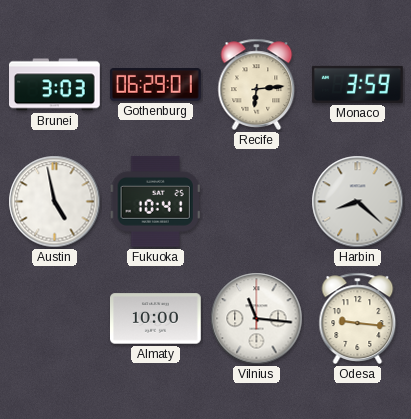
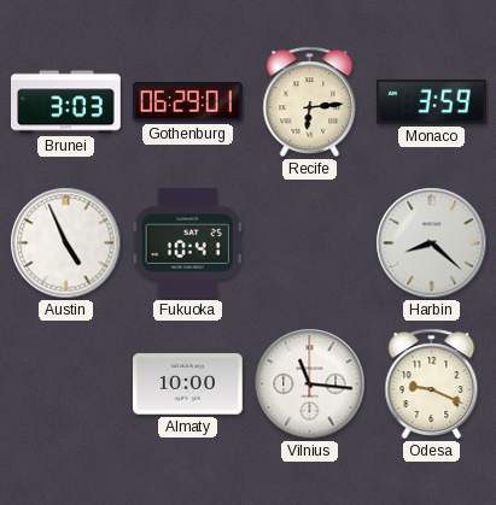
Austin: 4:58 -> 4:56 (66, 243)
Odesa: 9:16 -> 9:19 (432, 383)
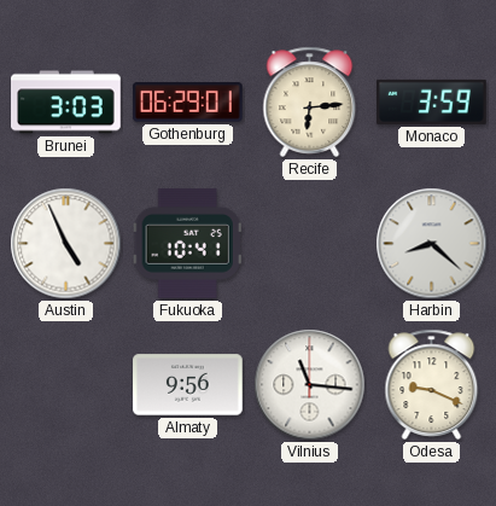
Almaty: 10:00 -> 9:56 (188, 385)
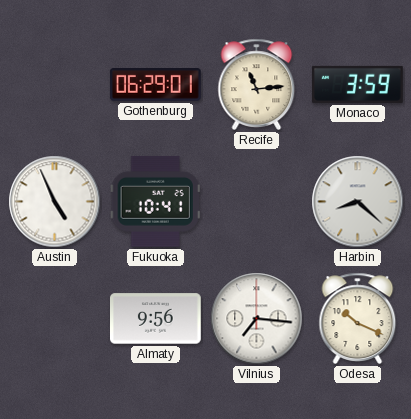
Brunei: 3:03 -> none (66, 103)
Recife: 6:14 -> 11:14 (257, 84)
Vilnius: 11:16 -> 7:16 (257, 319)
Odesa: 9:19 -> 10:19 (358, 318)
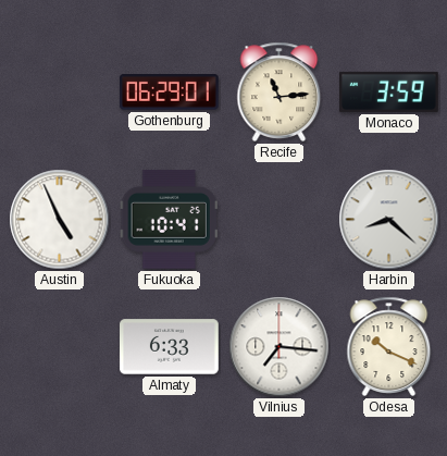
Almaty: 9:56 -> 6:33 (170, 347)
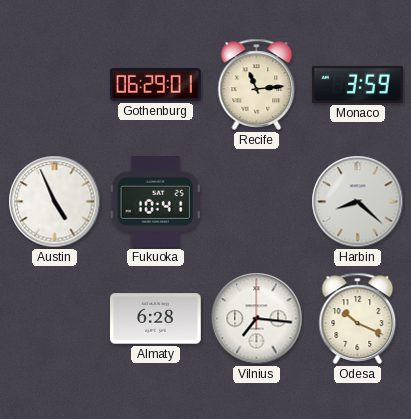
Almaty: 6:33 -> 6:28 (156, 319)
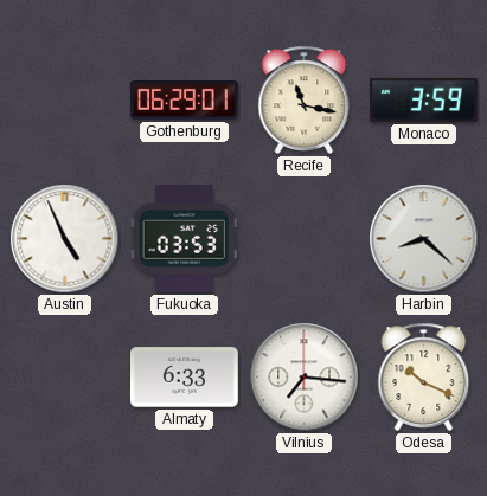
Recife: 11:14 -> 11:17 (305, 99)
Fukuoka: 10:41 -> 03:53 (184, 238)
Almaty: 6:28 -> 6:33 (185, 378)
